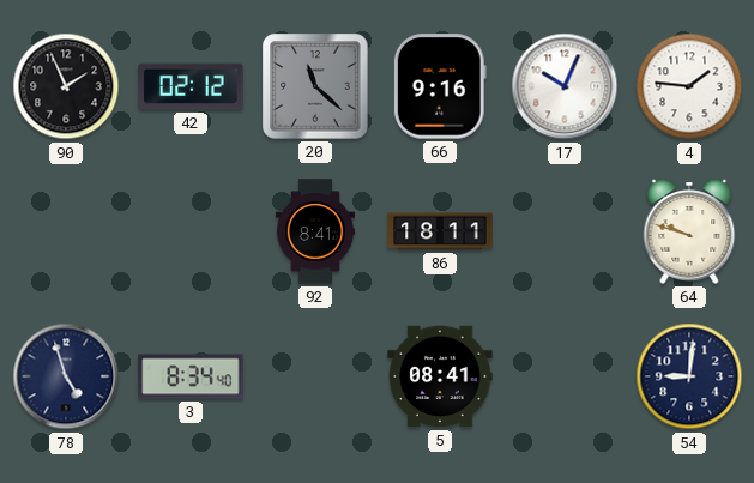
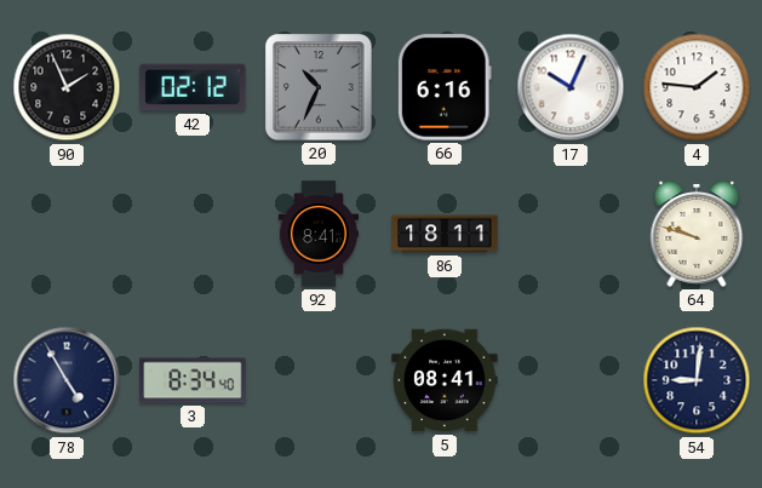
20: 11:22 -> 10:34 (319, 87)
66: 9:16 -> 6:16 (445, 87)
78: 4:57 -> 4:55 (67, 380)
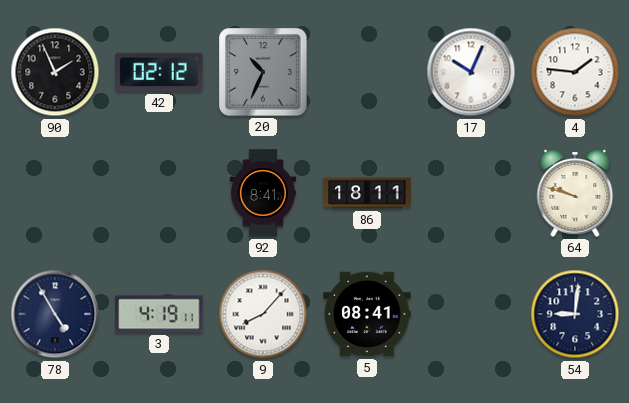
66: 6:16 -> none (445, 87)
3: 8:34 -> 4:19 (159, 314)
9: none -> 8:07 (263, 314)
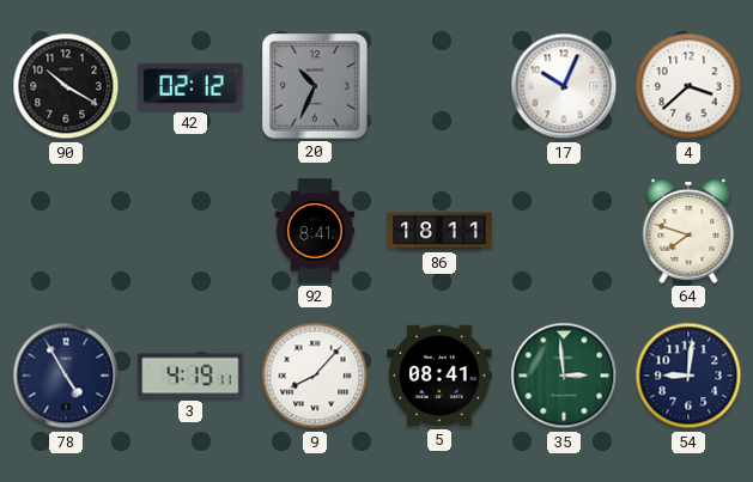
90: 1:56 -> 10:20 (66, 86)
4: 1:46 -> 3:38 (688, 86)
64: 9:48 -> 7:48 (688, 231)
35: none -> 2:59 (564, 376)
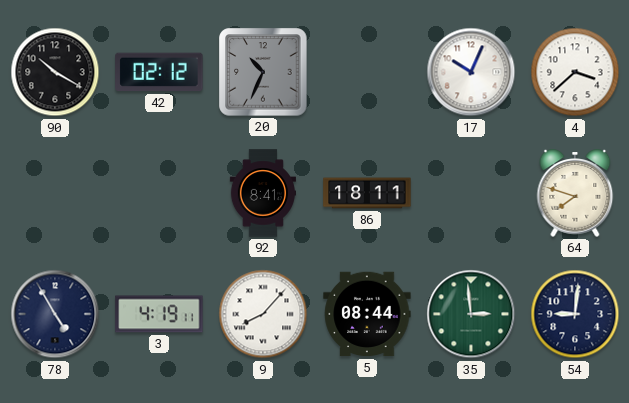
5: 08:41 -> 08:44 (367, 314)
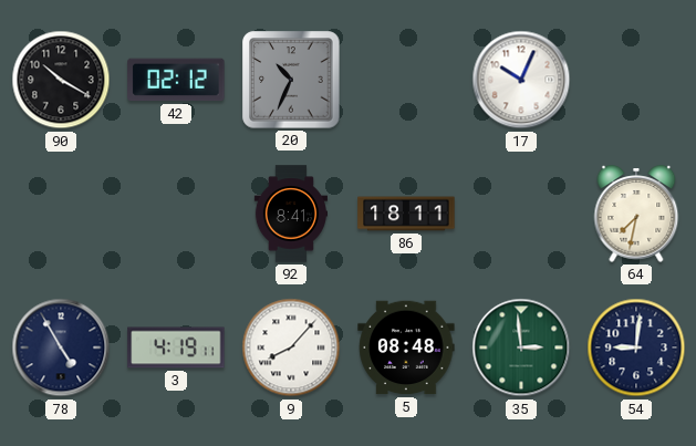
4: 3:38 -> none (575, 72)
64: 7:48 -> 7:32 (636, 214)
5: 08:44 -> 08:48 (406, 348)
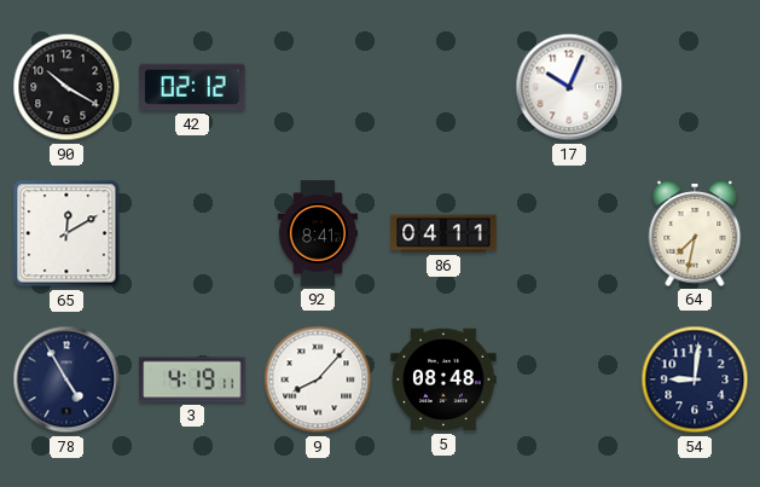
20: 10:34 -> none (291, 80)
65: none -> 12:10 (66, 233)
86: 18:11 -> 04:11 (443, 233)
35: 2:59 -> none (521, 348)
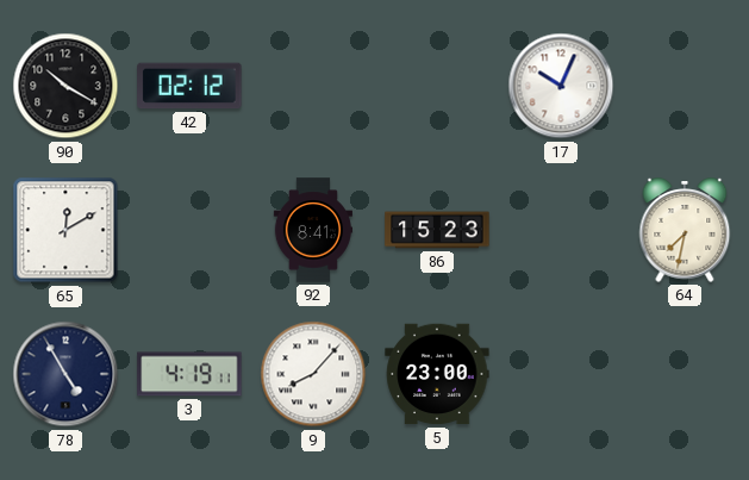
86: 04:11 -> 15:23 (437, 230)
5: 08:48 -> 23:00 (437, 374)
54: 9:01 -> none (695, 379)
